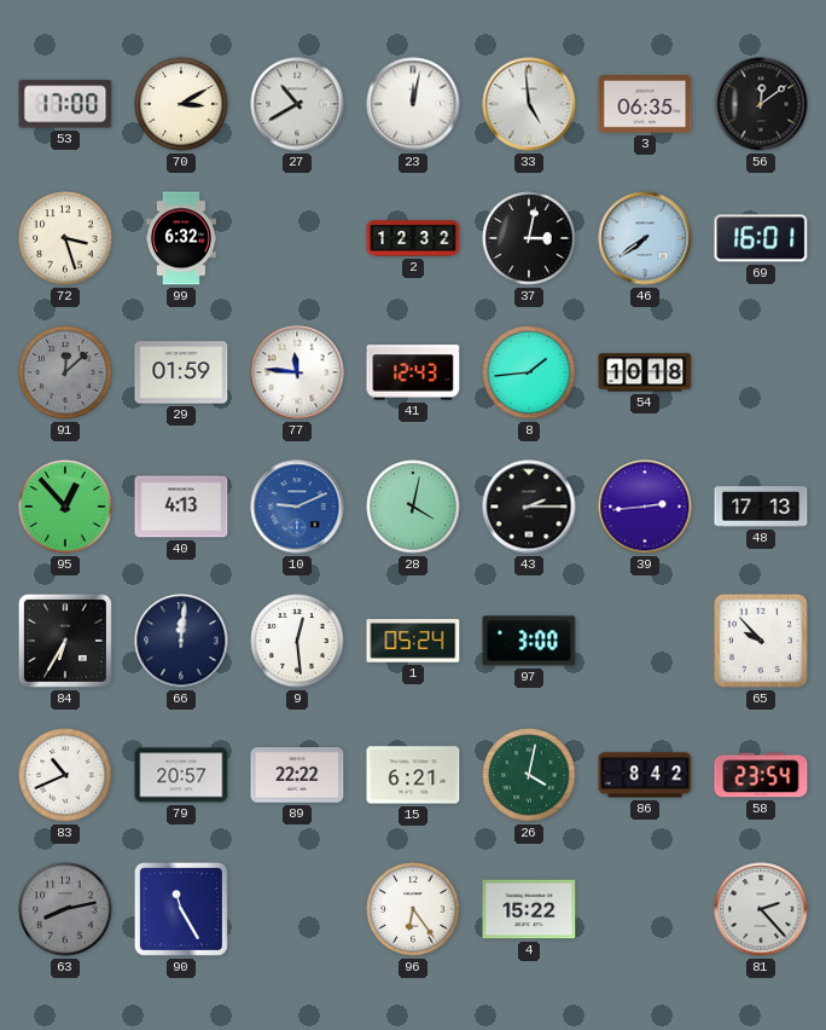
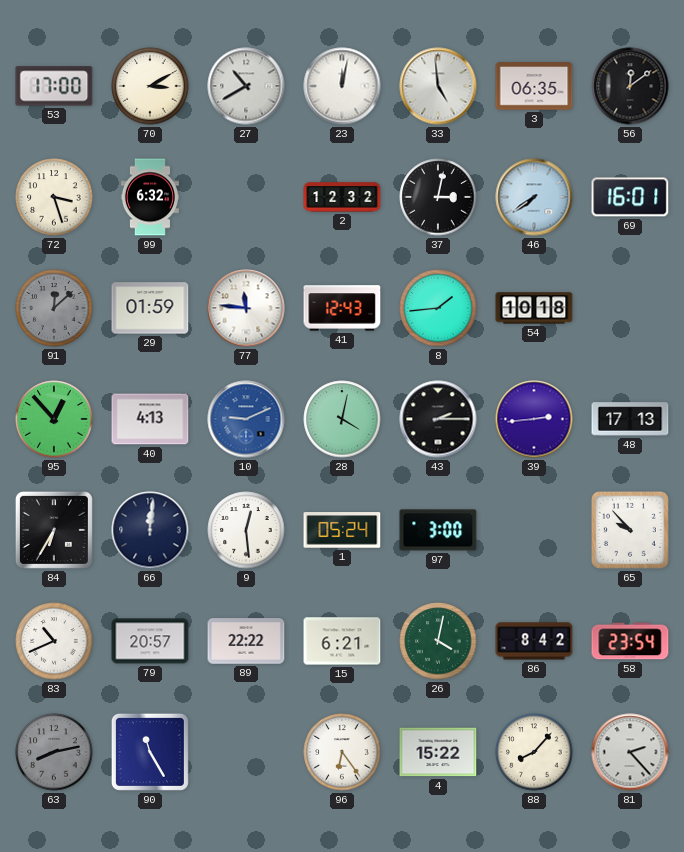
88: none -> 8:07 (534, 752)
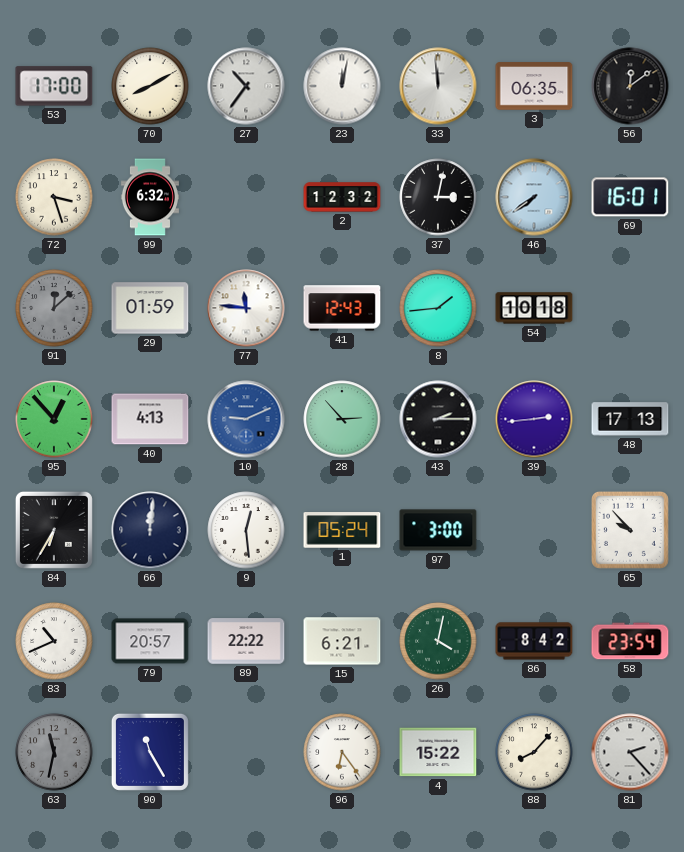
70: 3:10 -> 8:10 (150, 86)
27: 10:40 -> 10:36 (246, 86)
33: 4:59 -> 11:59 (438, 86)
28: 4:02 -> 2:53 (342, 419)
63: 8:13 -> 11:32 (54, 752)
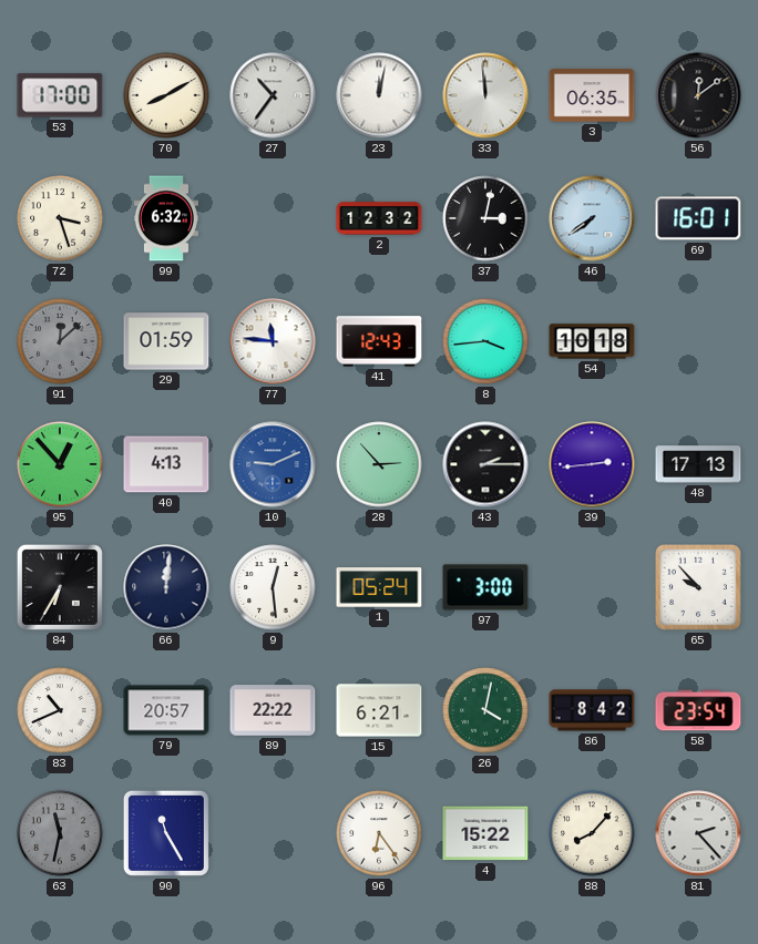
8: 1:44 -> 3:44 (485, 341)
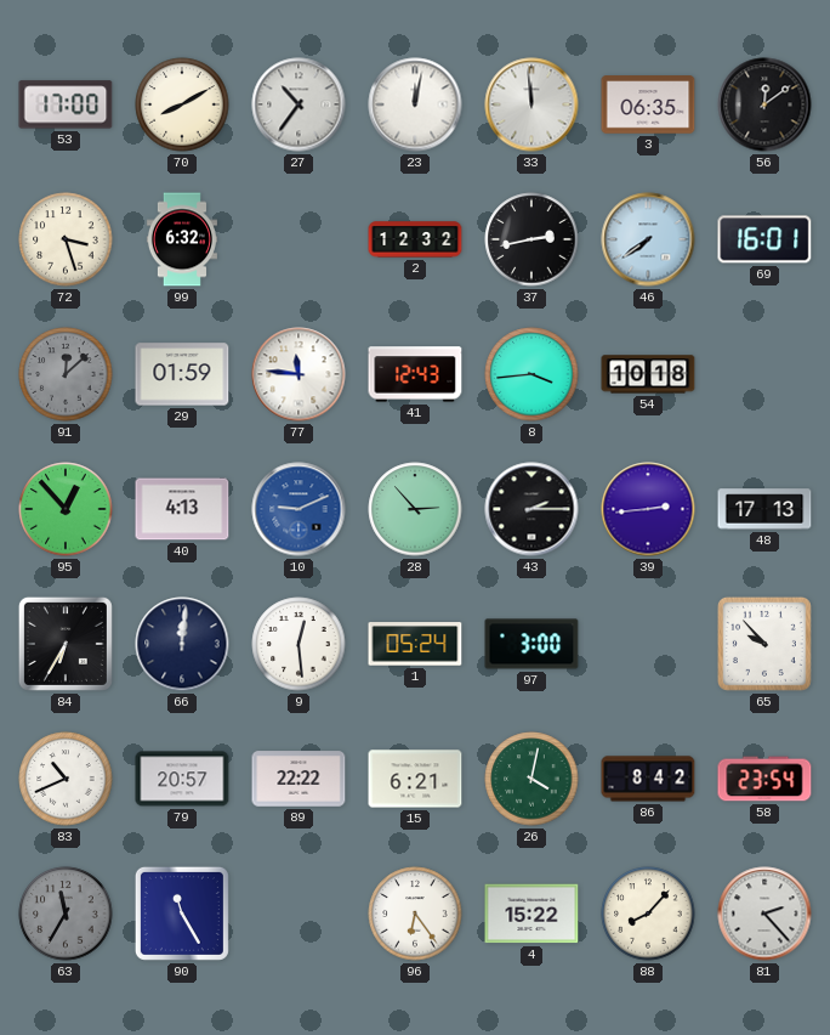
37: 3:02 -> 2:43 (531, 239)
63: 11:32 -> 11:35 (66, 914)
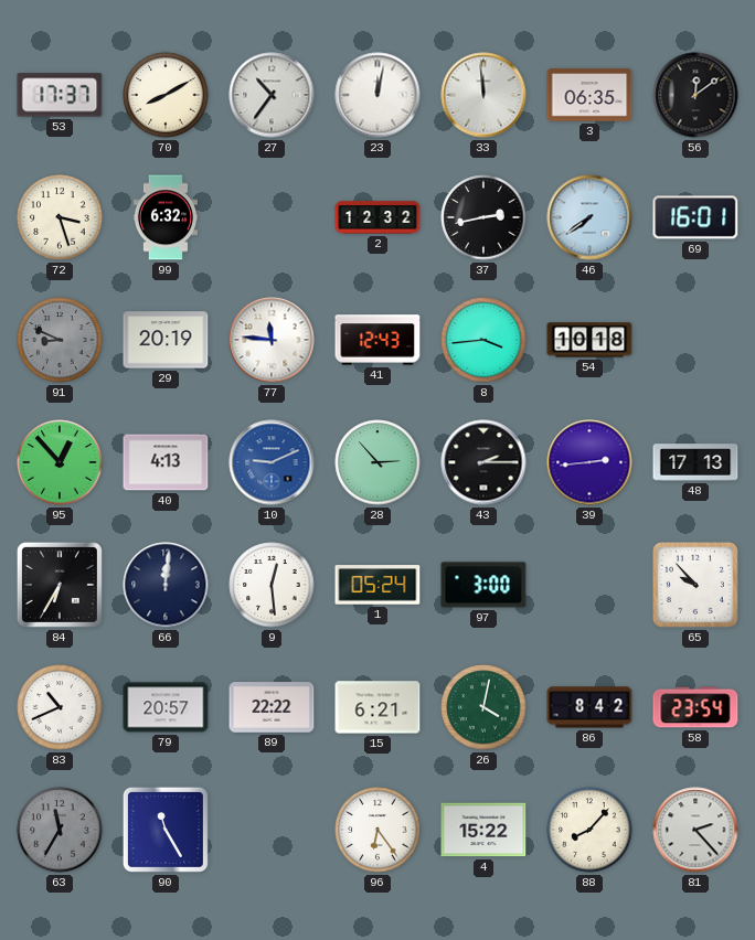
53: 17:00 -> 17:37 (60, 95)
91: 12:08 -> 8:49 (60, 340)
29: 01:59 -> 20:19 (166, 340)
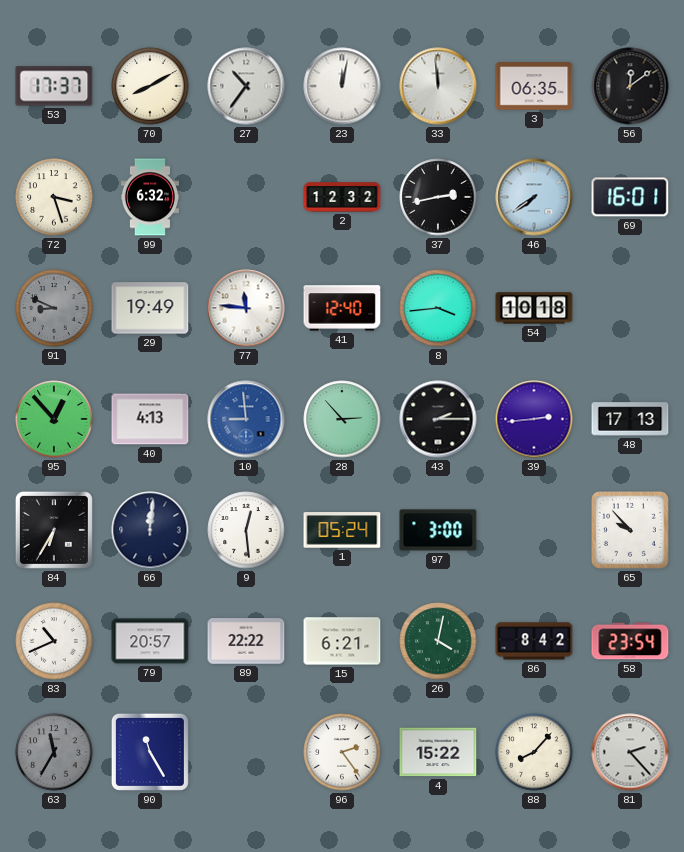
29: 20:19 -> 19:49 (150, 308)
41: 12:43 -> 12:40 (342, 308)
10: 9:11 -> 8:59 (246, 419)
96: 6:24 -> 2:24 (342, 752)
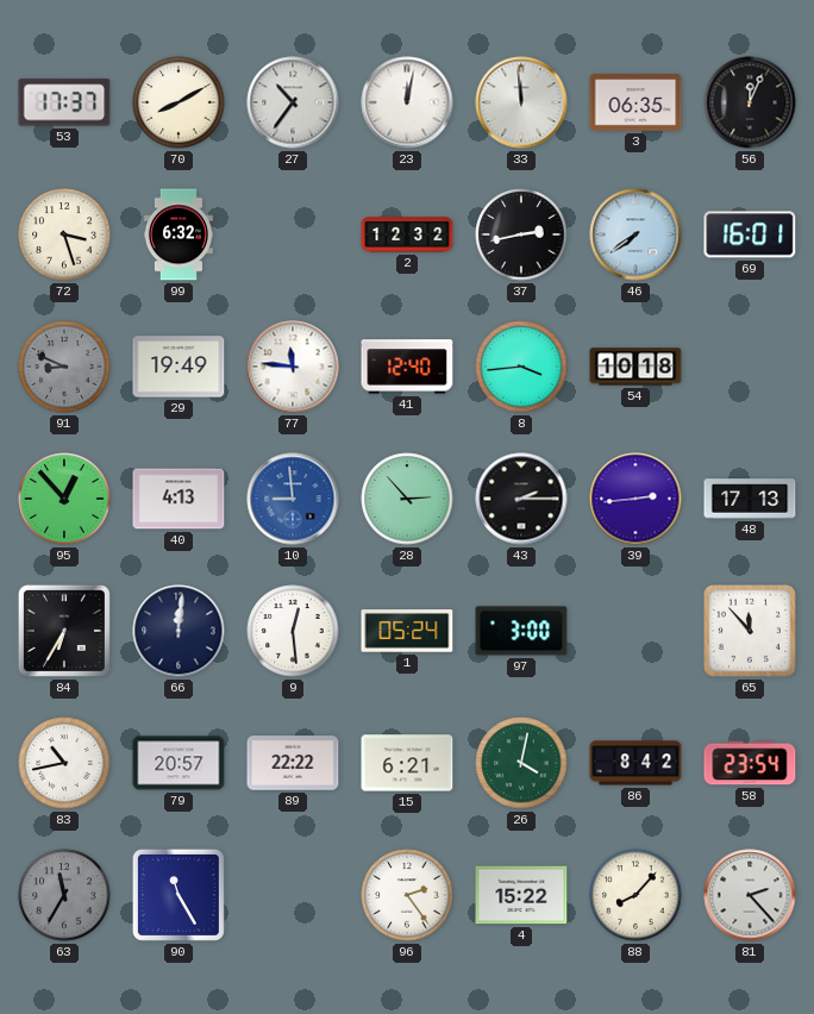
56: 12:09 -> 12:04 (750, 102)
65: 9:53 -> 11:53 (750, 631)
83: 10:41 -> 10:43 (64, 763)
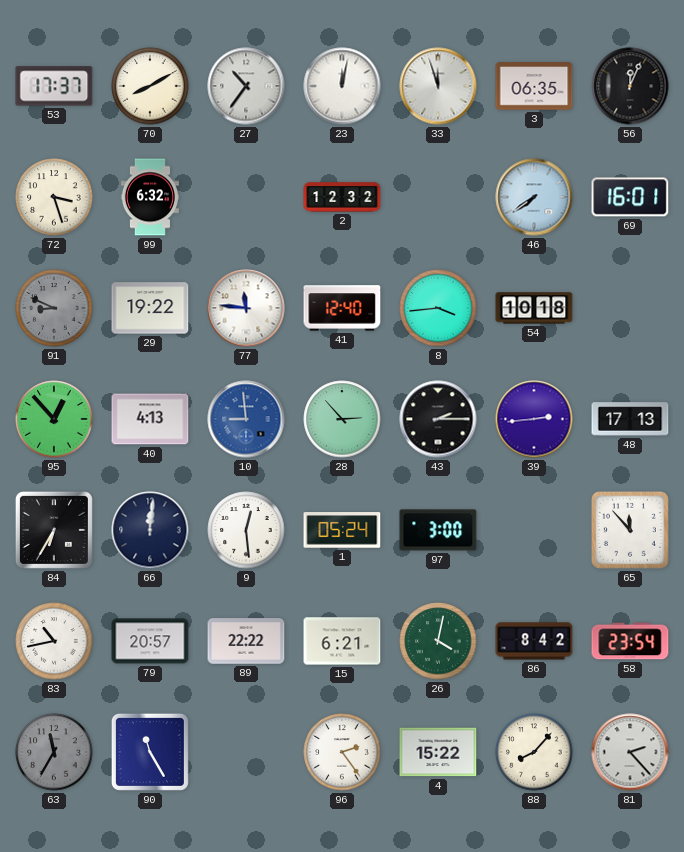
33: 11:59 -> 11:57 (438, 86)
37: 2:43 -> none (521, 234)
29: 19:49 -> 19:22 (150, 308)
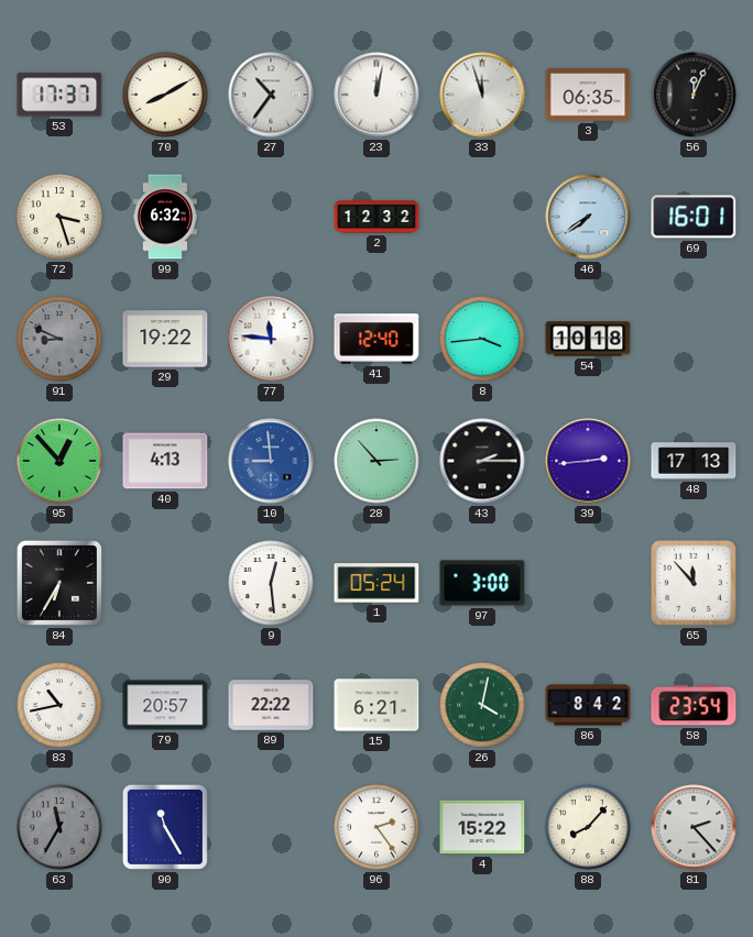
66: 12:01 -> none (150, 530)
